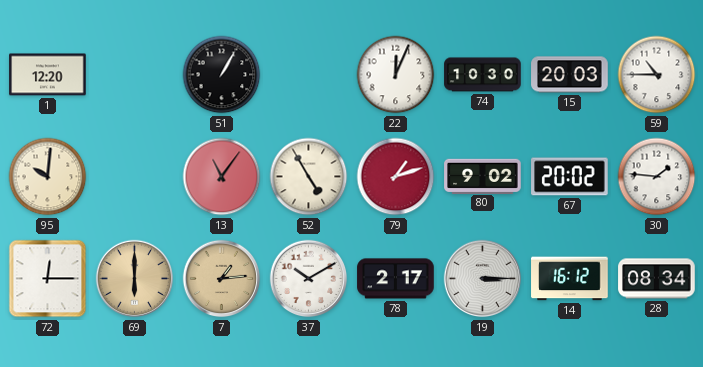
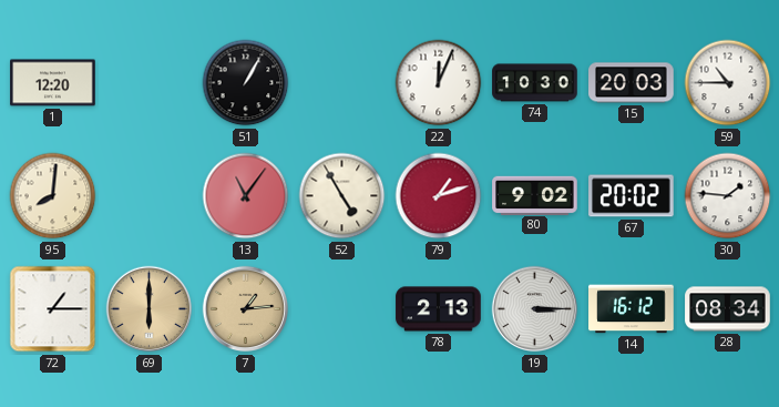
95: 10:01 -> 8:01 (53, 196)
72: 12:15 -> 1:15 (53, 309)
37: 10:10 -> none (309, 279)
78: 2:17 -> 2:13 (439, 309)
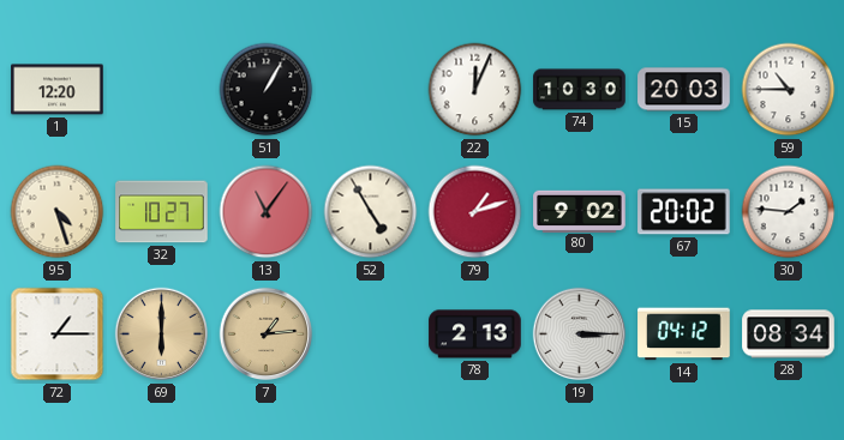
95: 8:01 -> 4:27 (58, 212)
32: none -> 10:27 (162, 212)
14: 16:12 -> 04:12 (684, 334)
